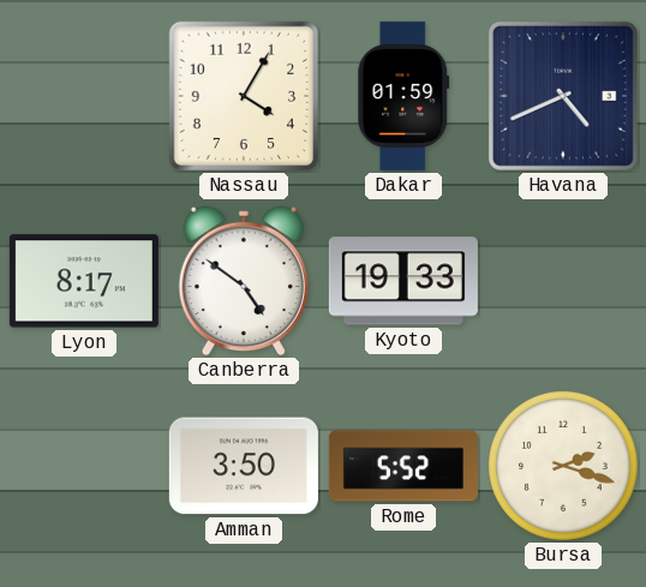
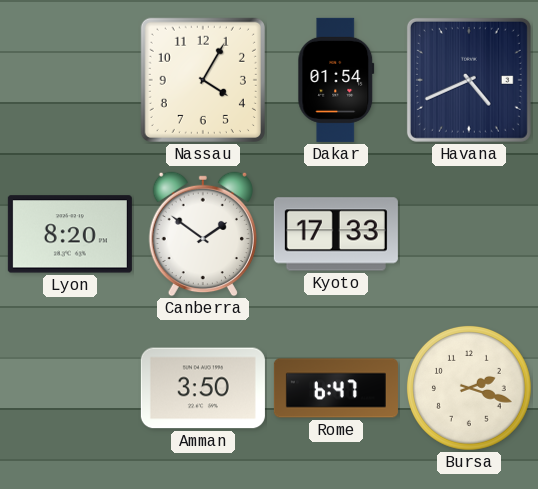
Dakar: 01:59 -> 01:54 (336, 80)
Lyon: 8:17 -> 8:20 (70, 234)
Canberra: 4:51 -> 1:51 (202, 234)
Kyoto: 19:33 -> 17:33 (336, 234)
Rome: 5:52 -> 6:47 (336, 388)
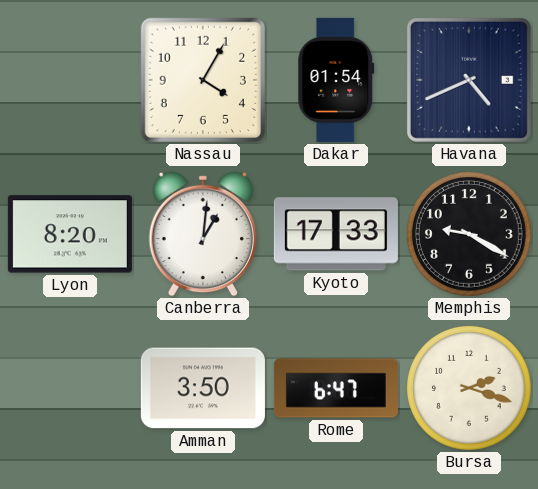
Canberra: 1:51 -> 1:01 (202, 234)
Memphis: none -> 9:20 (469, 234)
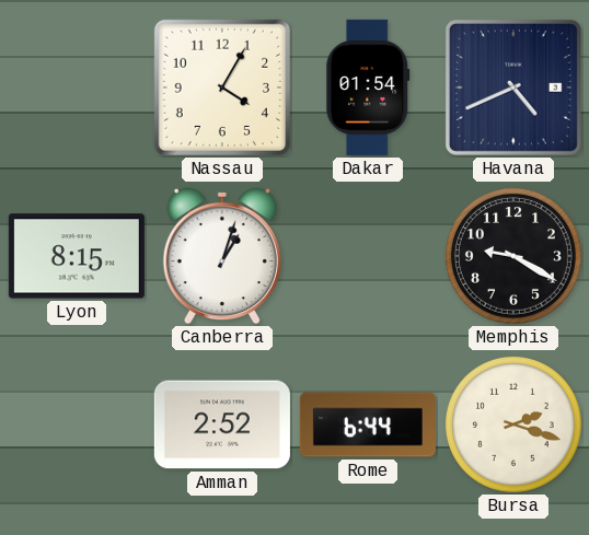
Lyon: 8:20 -> 8:15 (77, 256)
Canberra: 1:01 -> 1:03 (221, 256)
Kyoto: 17:33 -> none (336, 234)
Amman: 3:50 -> 2:52 (222, 424)
Rome: 6:47 -> 6:44 (368, 424)
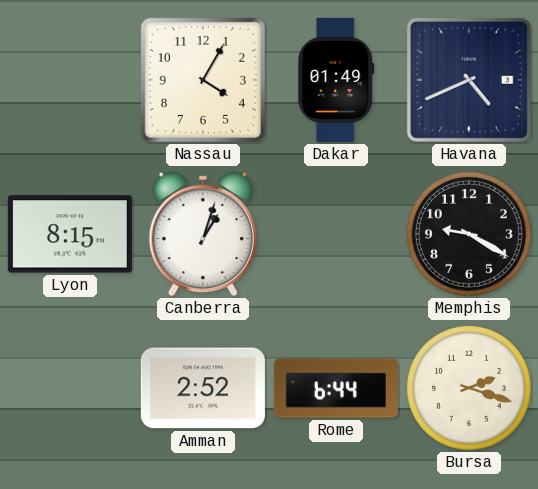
Dakar: 01:54 -> 01:49 (336, 80)
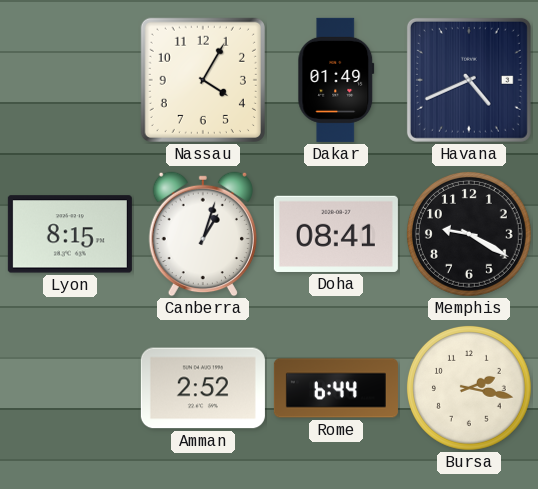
Doha: none -> 08:41 (336, 234)
Bursa: 2:18 -> 2:17 (469, 388)
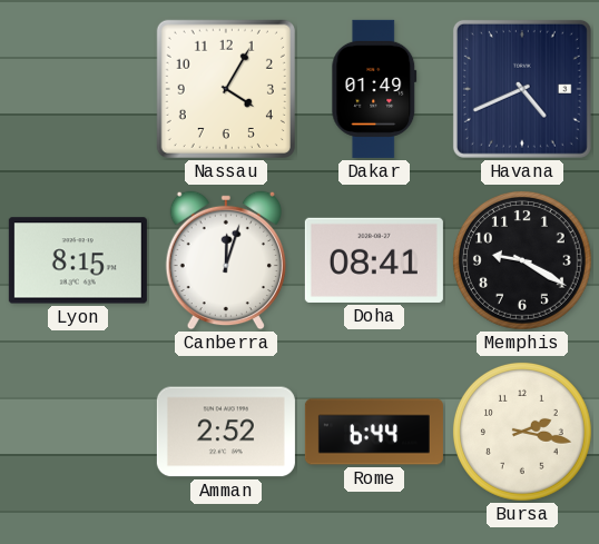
Canberra: 1:03 -> 12:03 (225, 260)
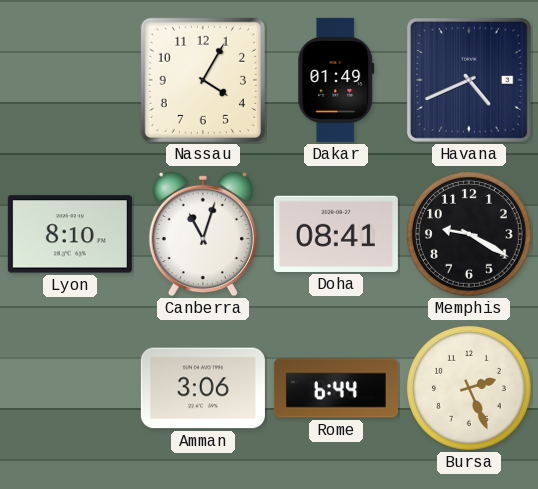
Lyon: 8:15 -> 8:10 (70, 234)
Canberra: 12:03 -> 11:03 (202, 234)
Amman: 2:52 -> 3:06 (203, 388)
Bursa: 2:17 -> 2:26 (469, 388)
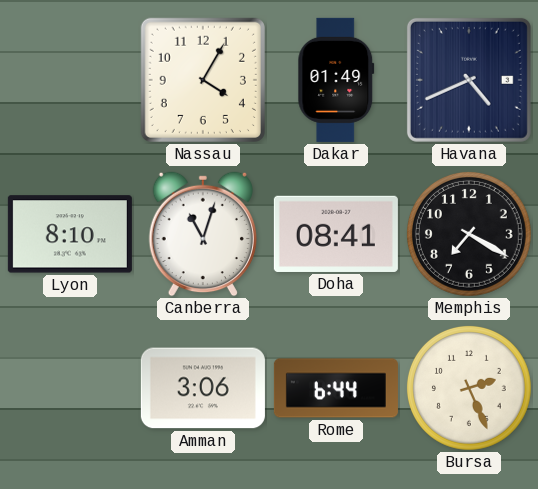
Memphis: 9:20 -> 7:20 (469, 234)
